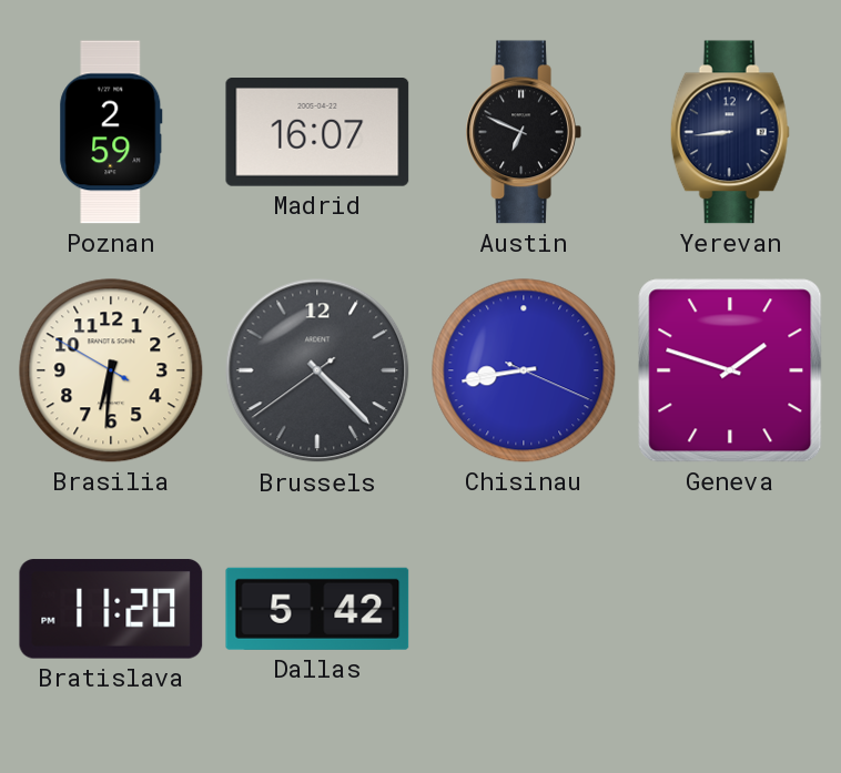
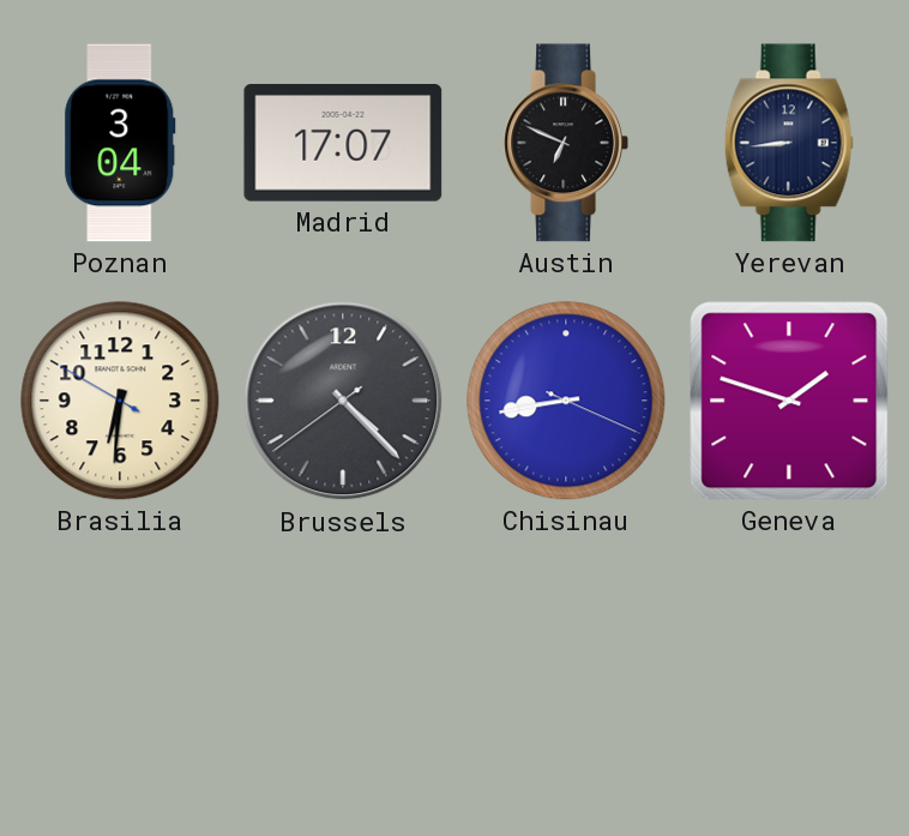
Poznan: 2:59 -> 3:04 (120, 143)
Madrid: 16:07 -> 17:07 (343, 144)
Bratislava: 11:20 -> none (111, 609)
Dallas: 5:42 -> none (317, 609)
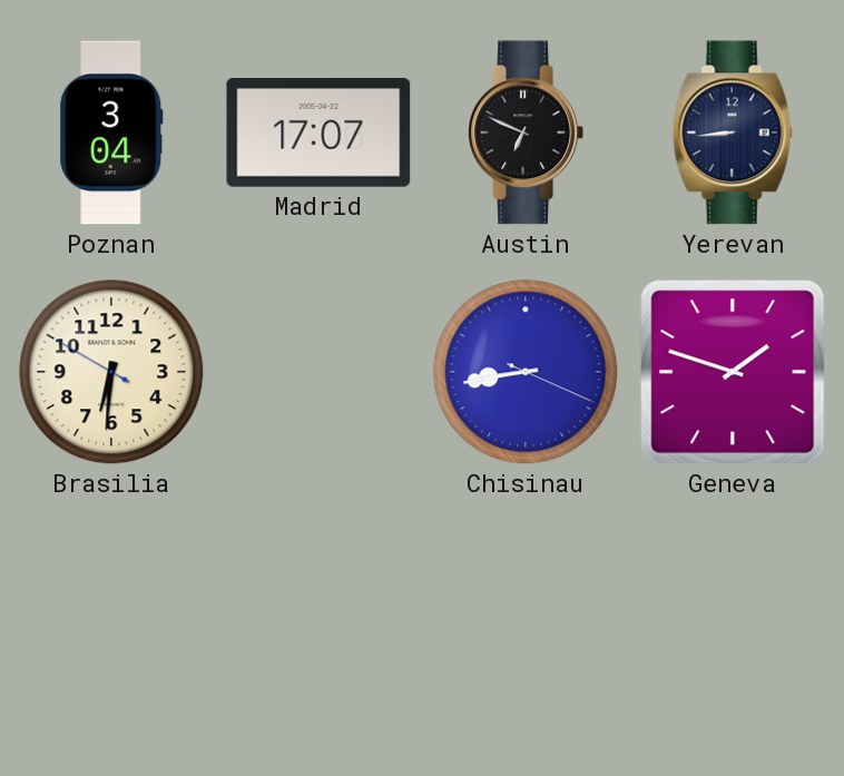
Brussels: 4:22 -> none (343, 401)
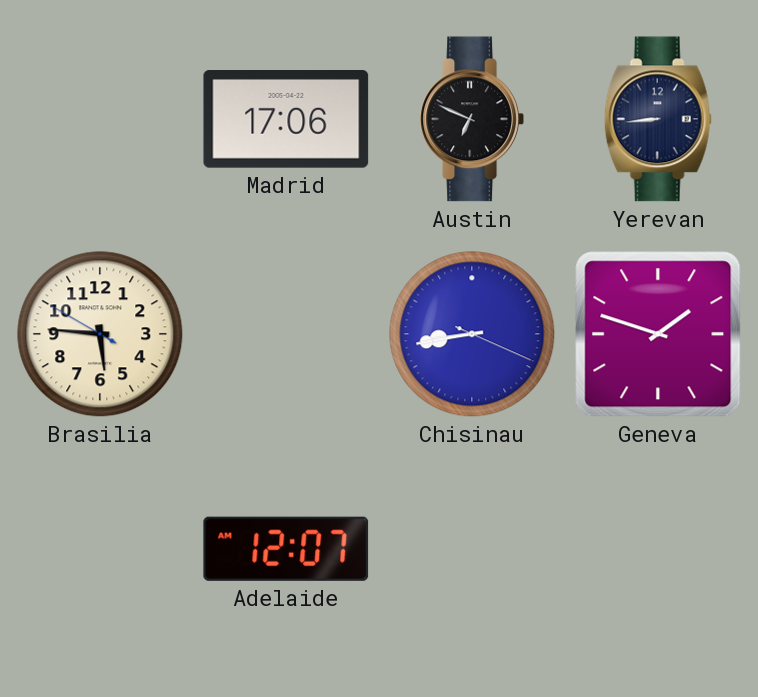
Poznan: 3:04 -> none (111, 132)
Madrid: 17:07 -> 17:06 (286, 120)
Brasilia: 6:30 -> 5:45 (100, 334)
Adelaide: none -> 12:07 (286, 549)
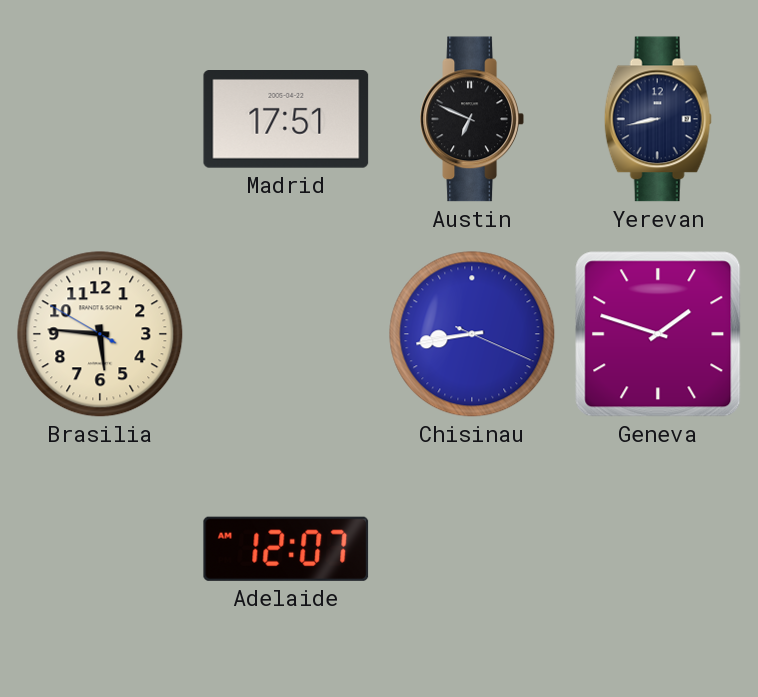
Madrid: 17:06 -> 17:51 (286, 120)
Yerevan: 8:44 -> 8:43 (658, 119)
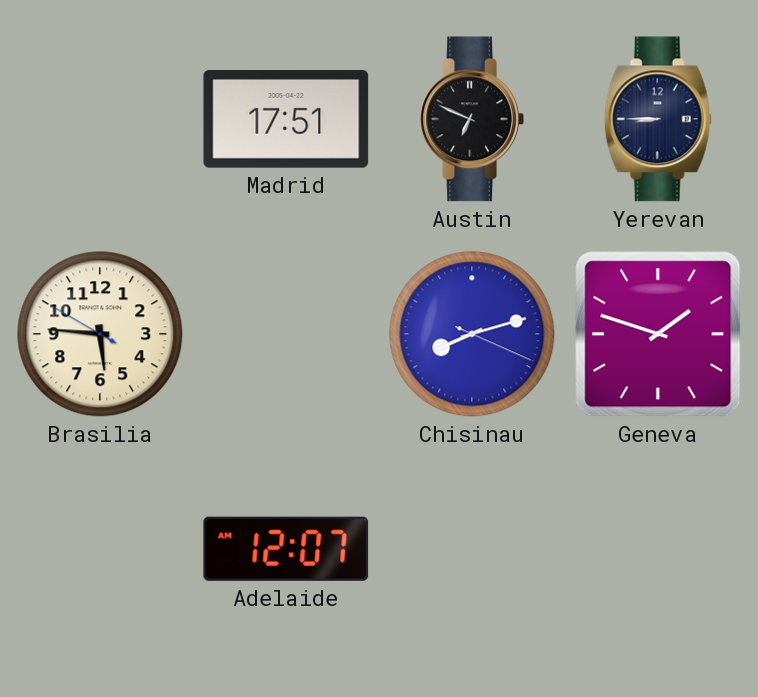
Yerevan: 8:43 -> 8:45 (658, 119)
Chisinau: 8:43 -> 8:12 (472, 334)
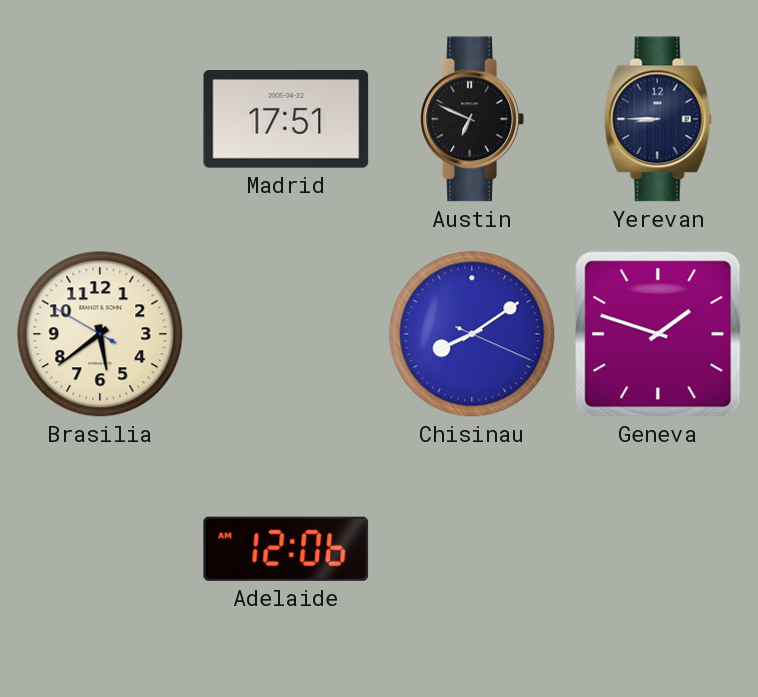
Brasilia: 5:45 -> 5:38 (100, 334)
Chisinau: 8:12 -> 8:09 (472, 334)
Adelaide: 12:07 -> 12:06 (286, 549)
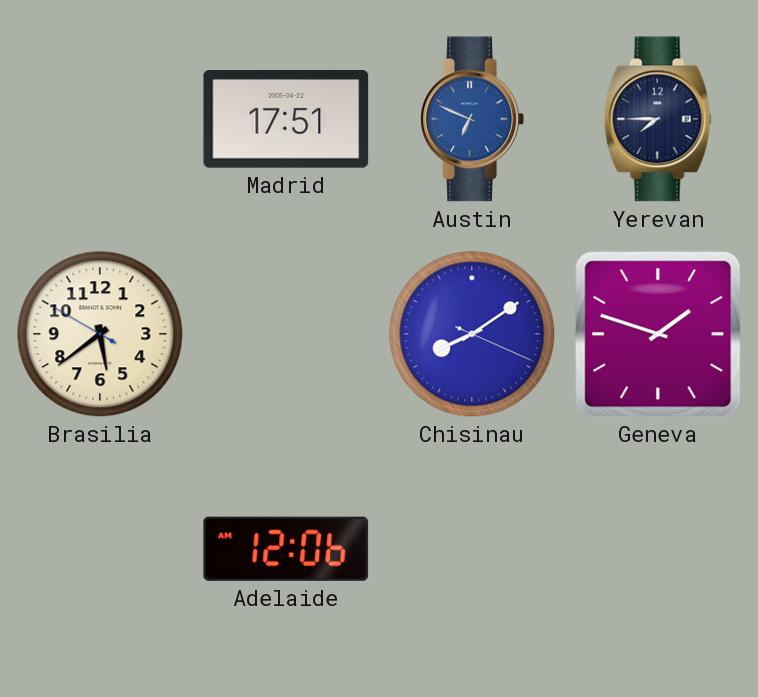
Austin dial: black -> blue (472, 119)
Yerevan: 8:45 -> 7:45 (658, 119)
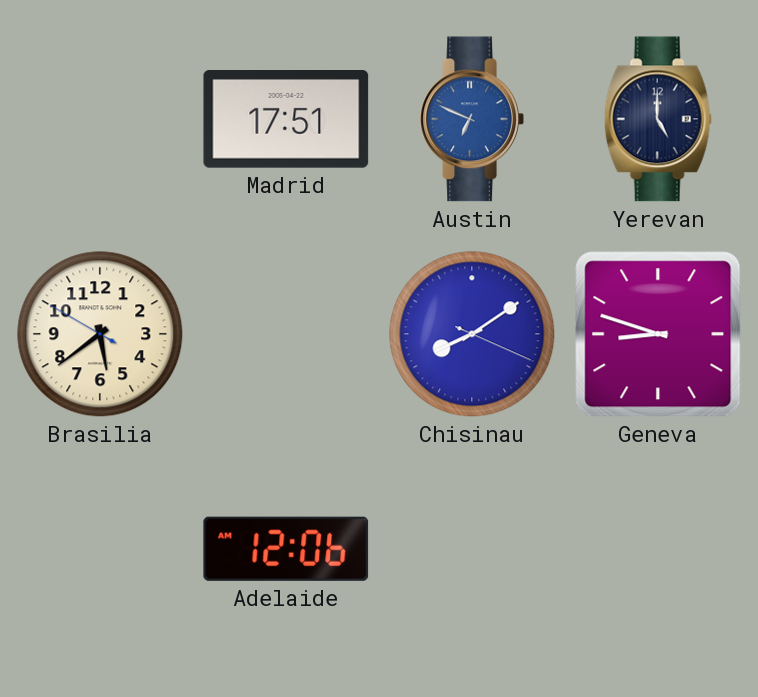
Yerevan: 7:45 -> 5:00 (658, 119)
Geneva: 1:48 -> 8:48 (658, 334)
